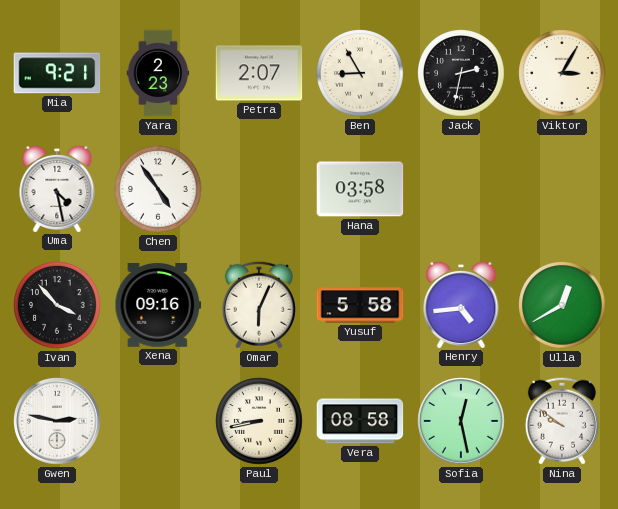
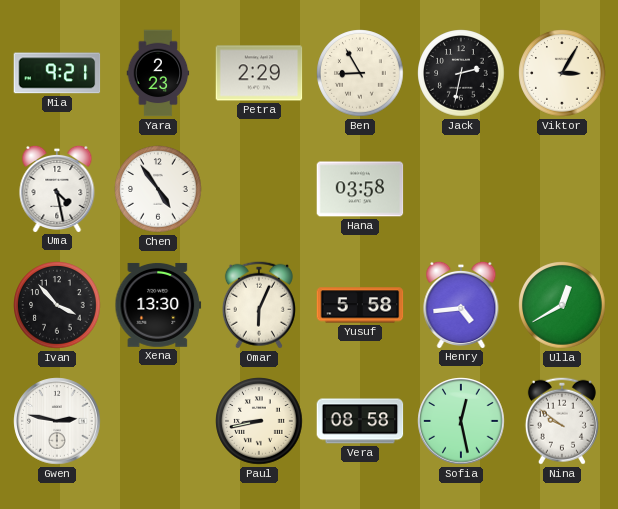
Petra: 2:07 -> 2:29 (259, 73)
Xena: 09:16 -> 13:30 (158, 305)
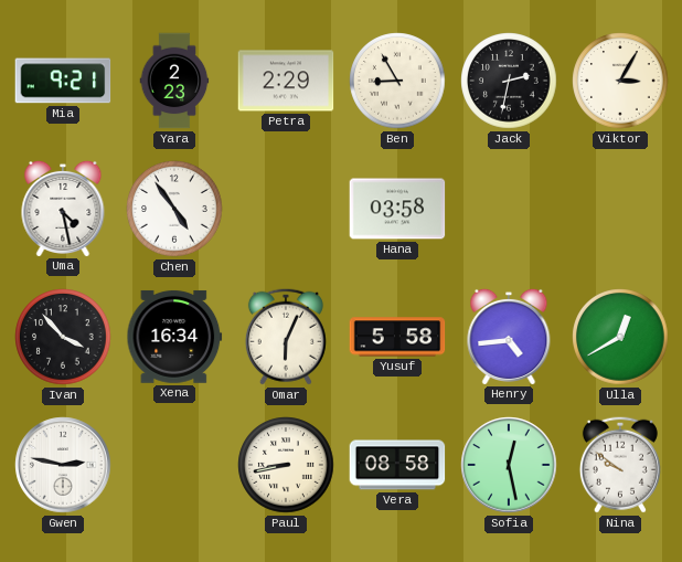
Xena: 13:30 -> 16:34 (174, 337)
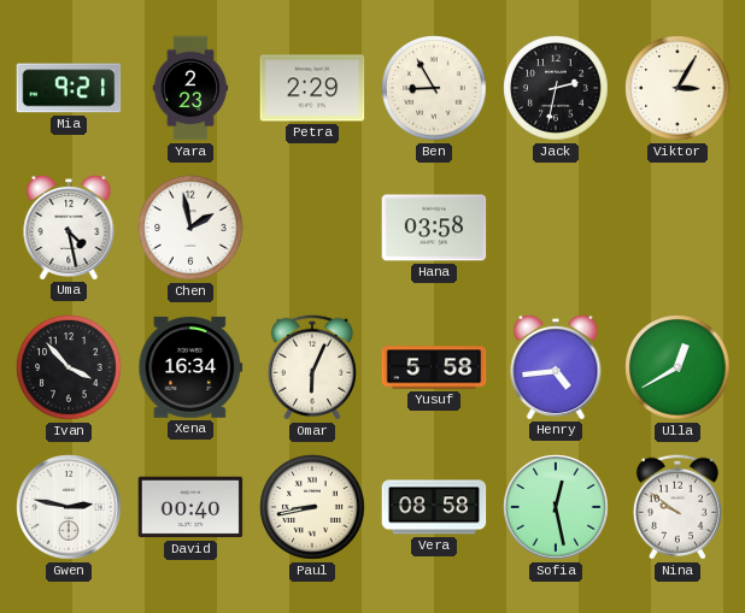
Chen: 4:54 -> 1:58 (190, 228)
David: none -> 00:40 (190, 507)
